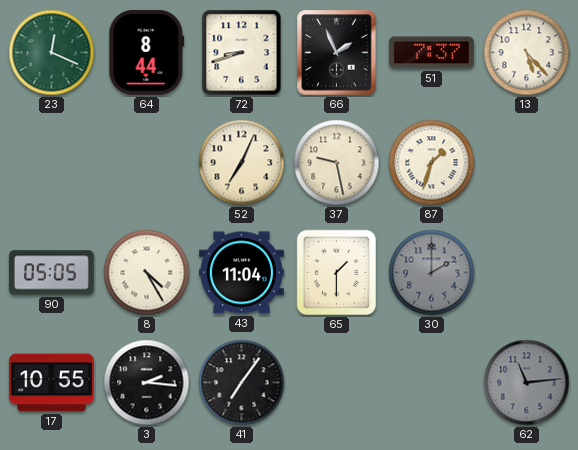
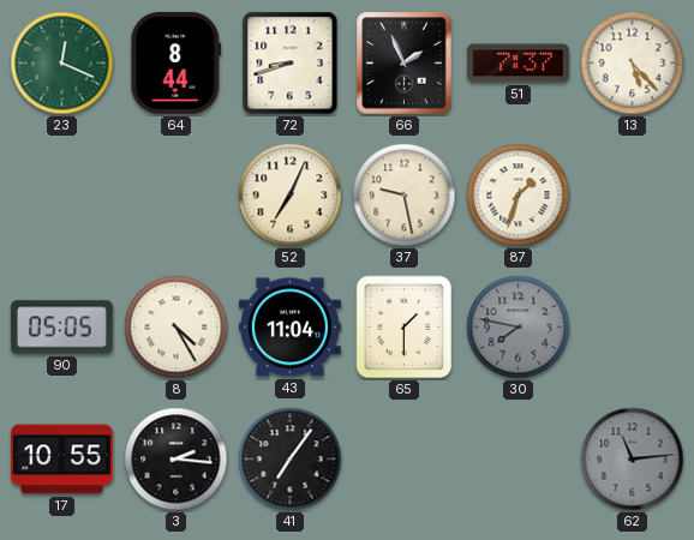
30: 2:00 -> 7:47 (519, 328)
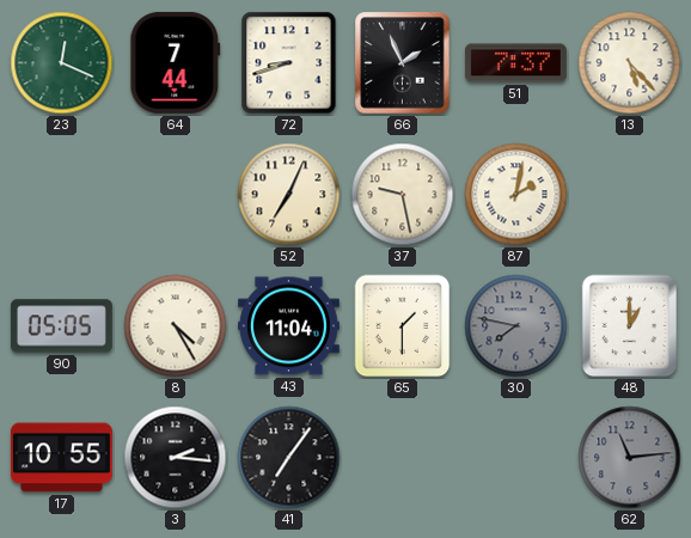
64: 8:44 -> 7:44 (176, 62)
87: 1:33 -> 2:02 (516, 195)
48: none -> 1:00 (630, 326)
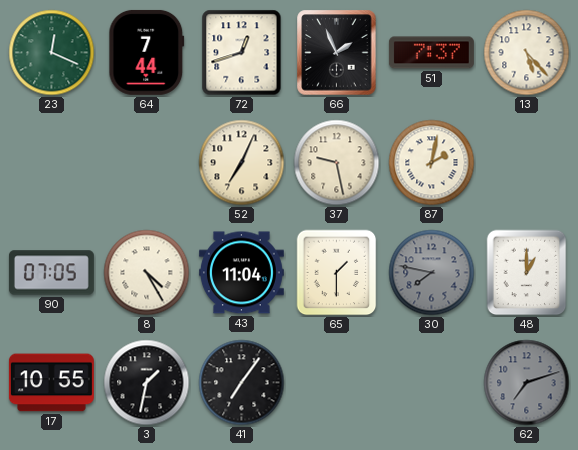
72: 8:42 -> 12:42 (242, 53)
90: 05:05 -> 07:05 (51, 273)
3: 2:16 -> 1:32 (147, 383)
62: 11:14 -> 7:12 (527, 383)
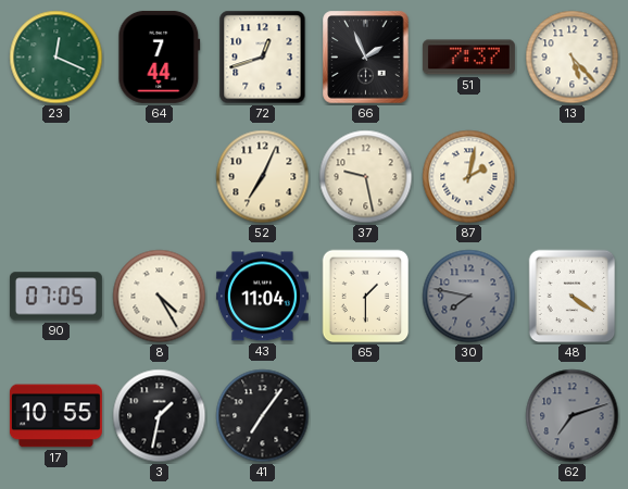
48: 1:00 -> 4:21 (573, 297)
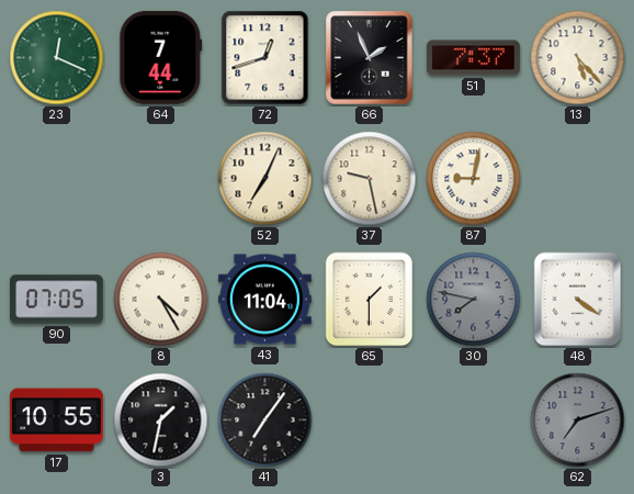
87: 2:02 -> 9:02 (474, 179)
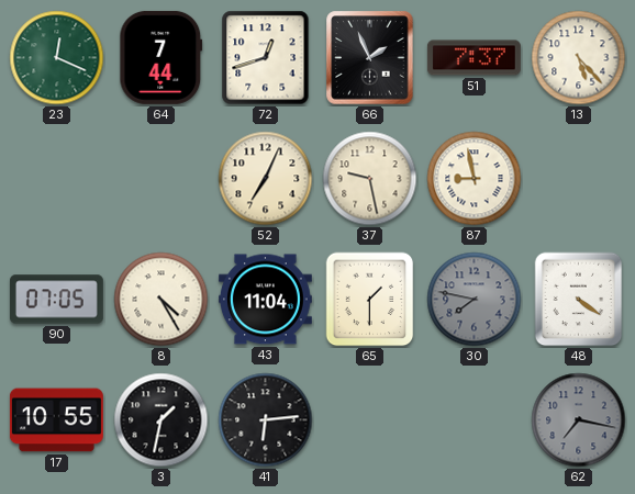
87: 9:02 -> 8:58 (475, 179)
41: 7:06 -> 6:14 (266, 420)
62: 7:12 -> 7:17 (579, 420)
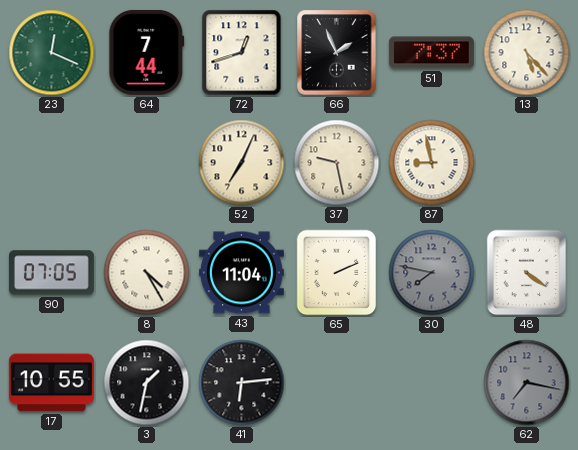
65: 1:30 -> 2:11 (337, 273)
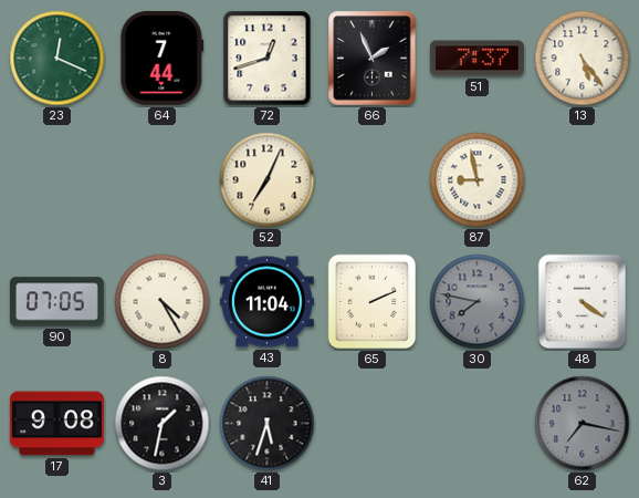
13: 5:23 -> 5:24 (583, 59)
37: 9:28 -> none (337, 163)
17: 10:55 -> 9:08 (56, 424)
41: 6:14 -> 5:33 (268, 424)
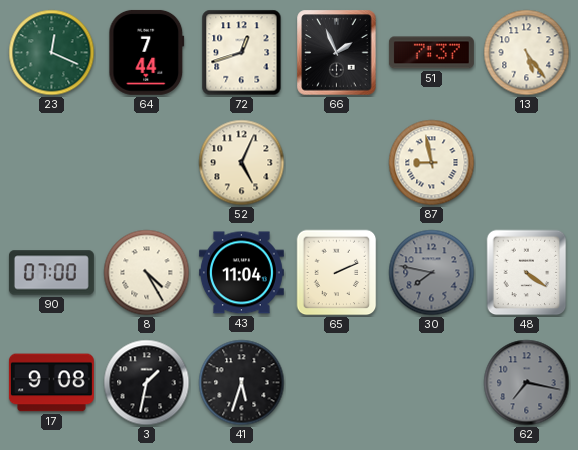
52: 7:04 -> 5:04 (242, 163)
90: 07:05 -> 07:00 (51, 273)
